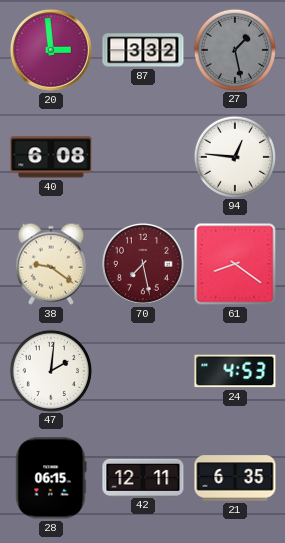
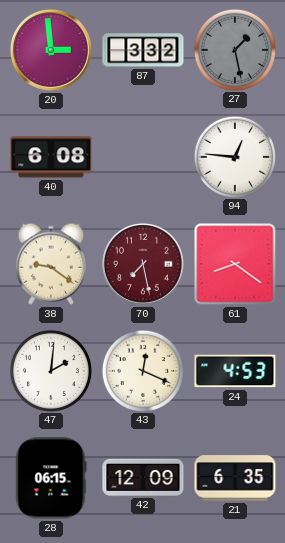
43: none -> 12:19 (142, 370)
42: 12:11 -> 12:09 (143, 477)
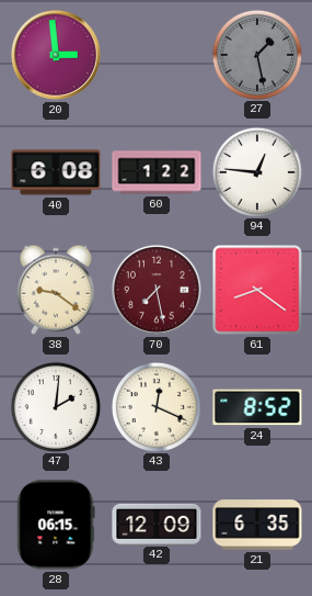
87: 3:32 -> none (143, 50)
60: none -> 1:22 (157, 172)
24: 4:53 -> 8:52 (257, 407)
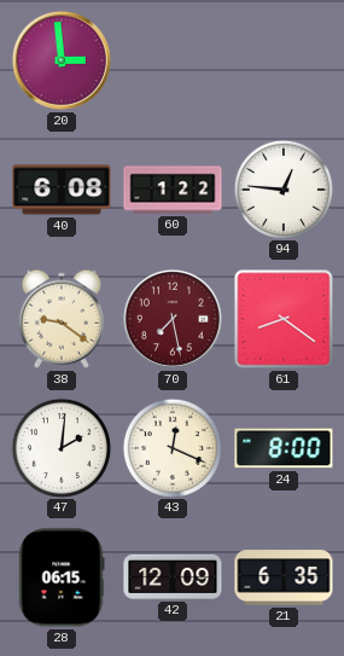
27: 1:28 -> none (256, 54)
24: 8:52 -> 8:00 (284, 448)
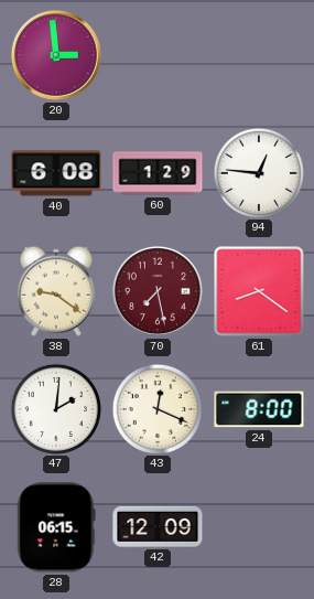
60: 1:22 -> 1:29 (158, 173)
21: 6:35 -> none (284, 577)
